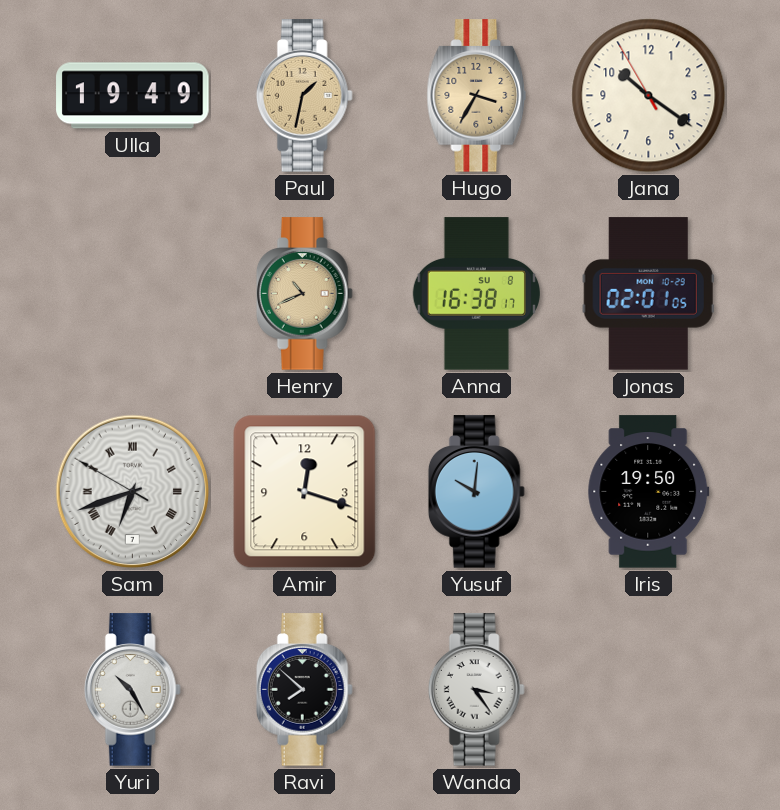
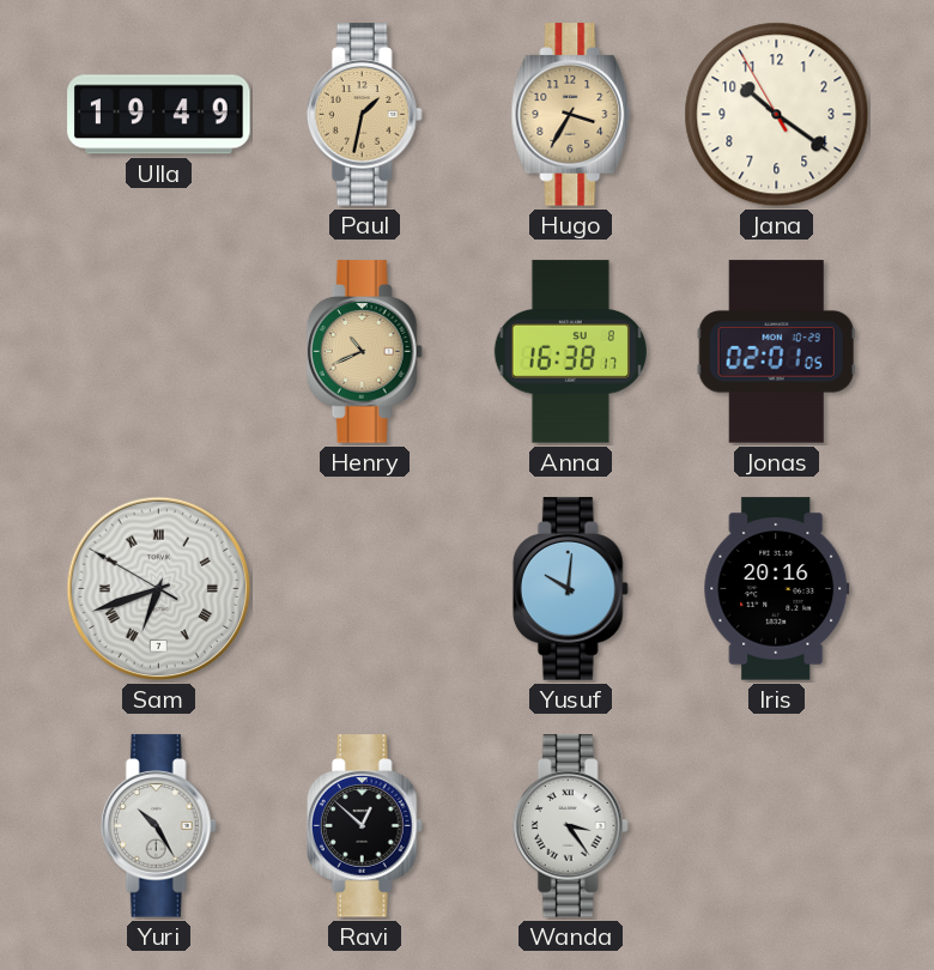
Amir: 12:18 -> none (305, 492)
Iris: 19:50 -> 20:16 (777, 589)
Ravi: 7:52 -> 12:52 (364, 826)
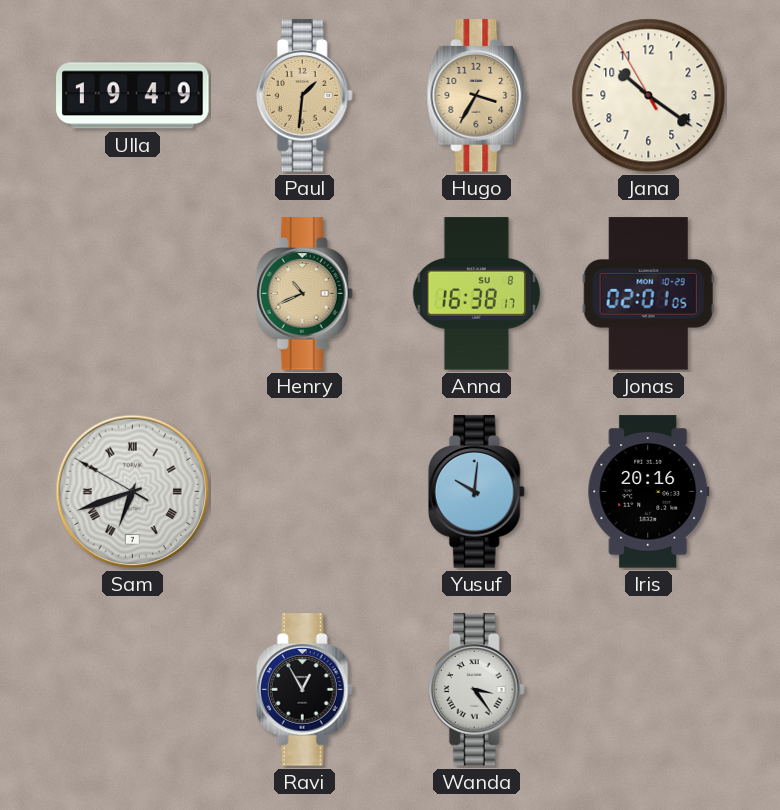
Paul: 1:32 -> 1:31 (304, 96)
Yuri: 10:25 -> none (158, 826)
Ravi: 12:52 -> 12:55 (304, 690)
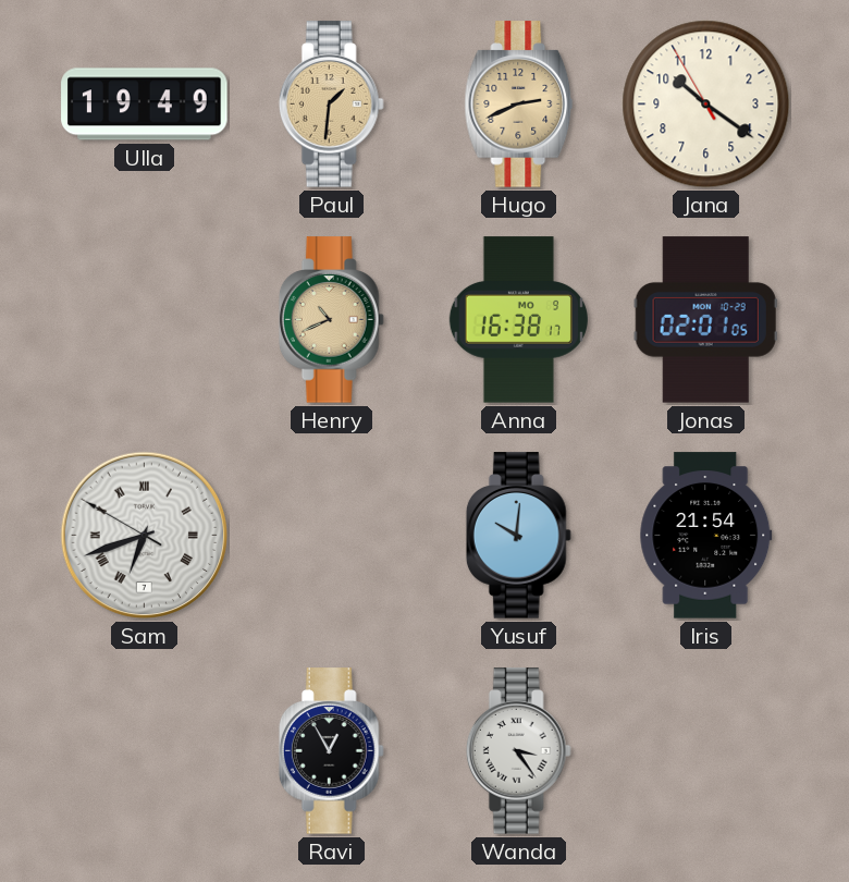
Hugo: 3:35 -> 2:41 (519, 105)
Anna date: SU 8 -> MO 9 (518, 320)
Iris: 20:16 -> 21:54 (706, 536)
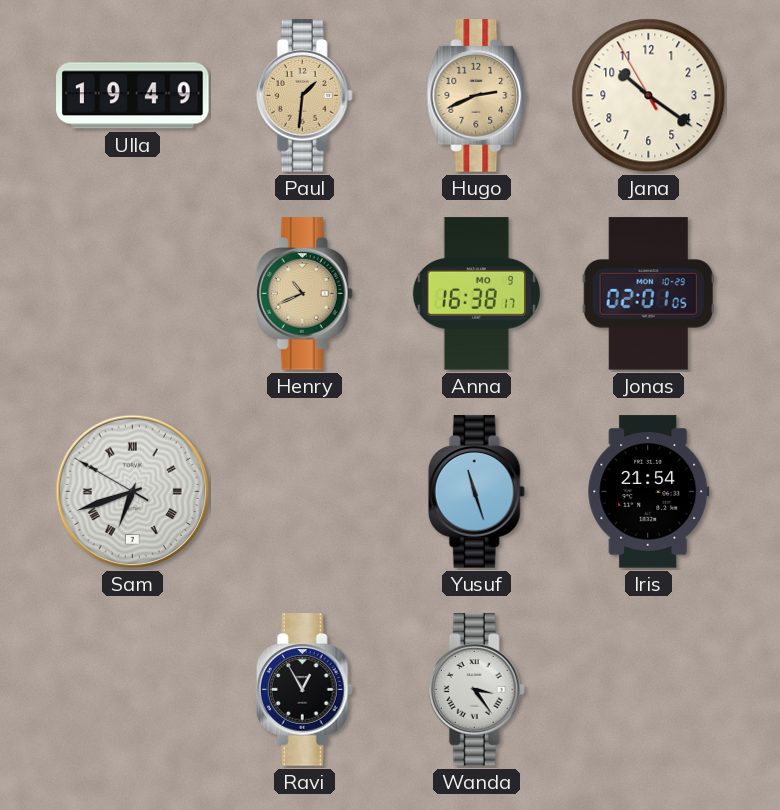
Yusuf: 10:01 -> 11:27 (476, 492)
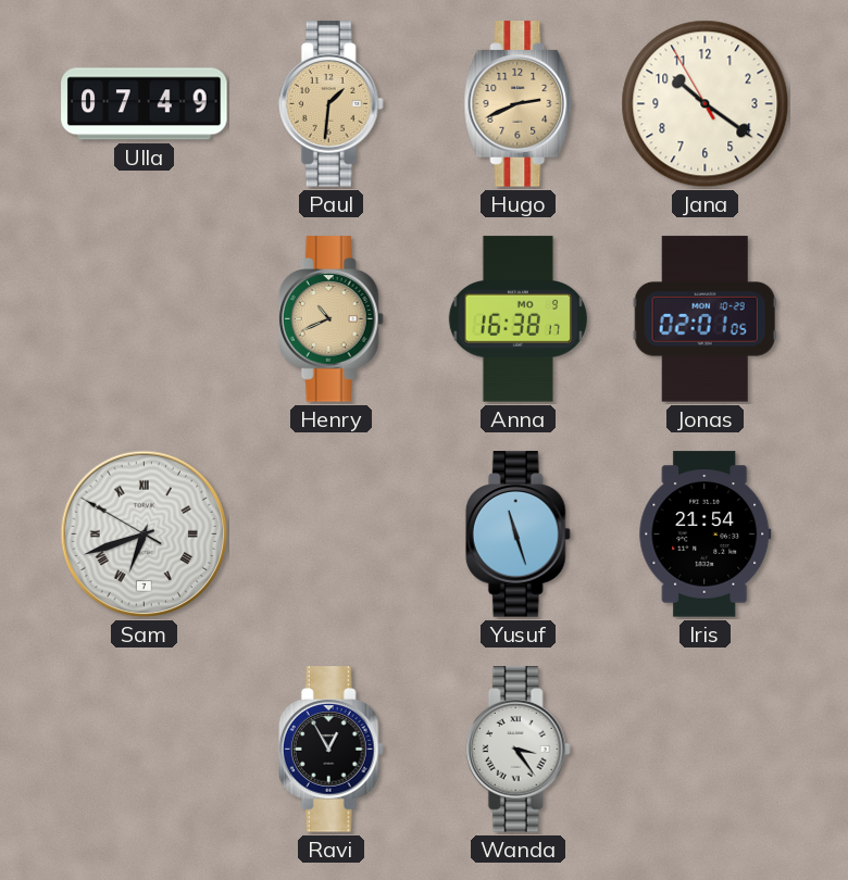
Ulla: 19:49 -> 07:49 (145, 104)
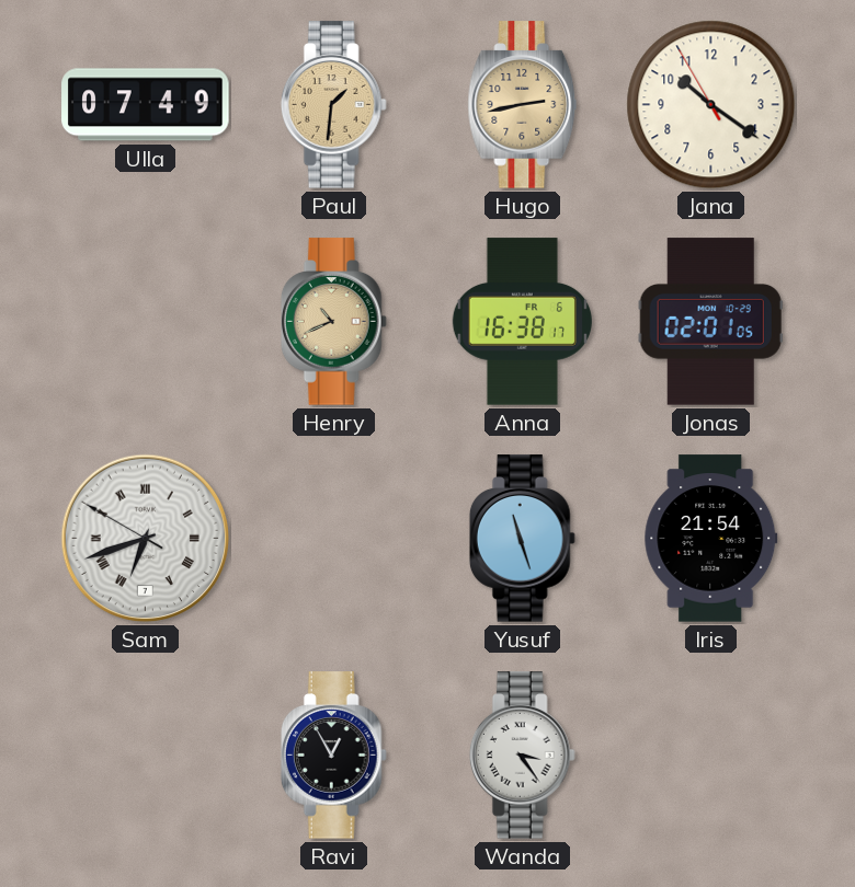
Hugo: 2:41 -> 2:43 (523, 105)
Anna date: MO 9 -> FR 6 (522, 322)
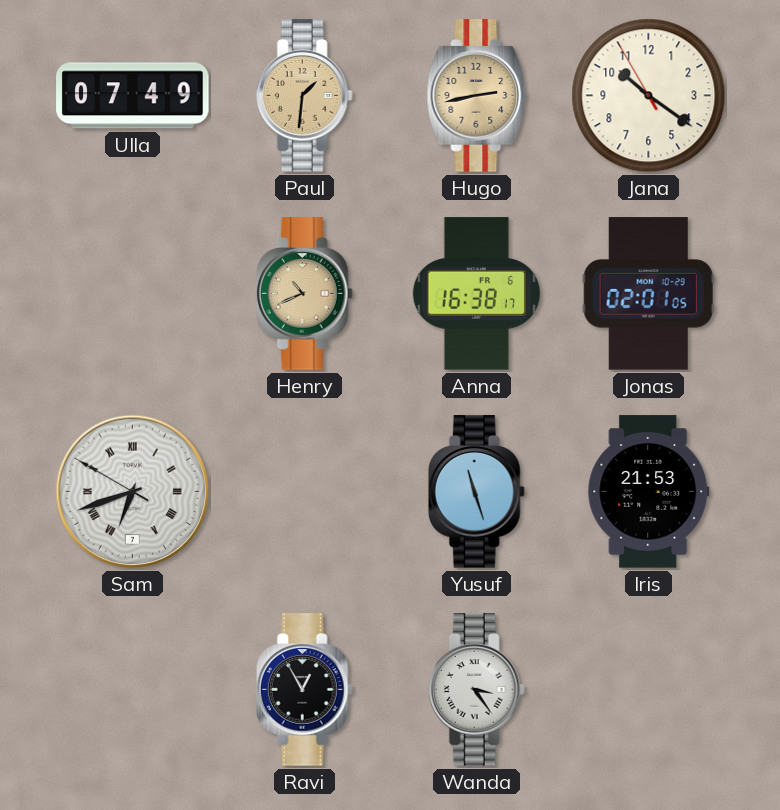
Iris: 21:54 -> 21:53 (649, 492)
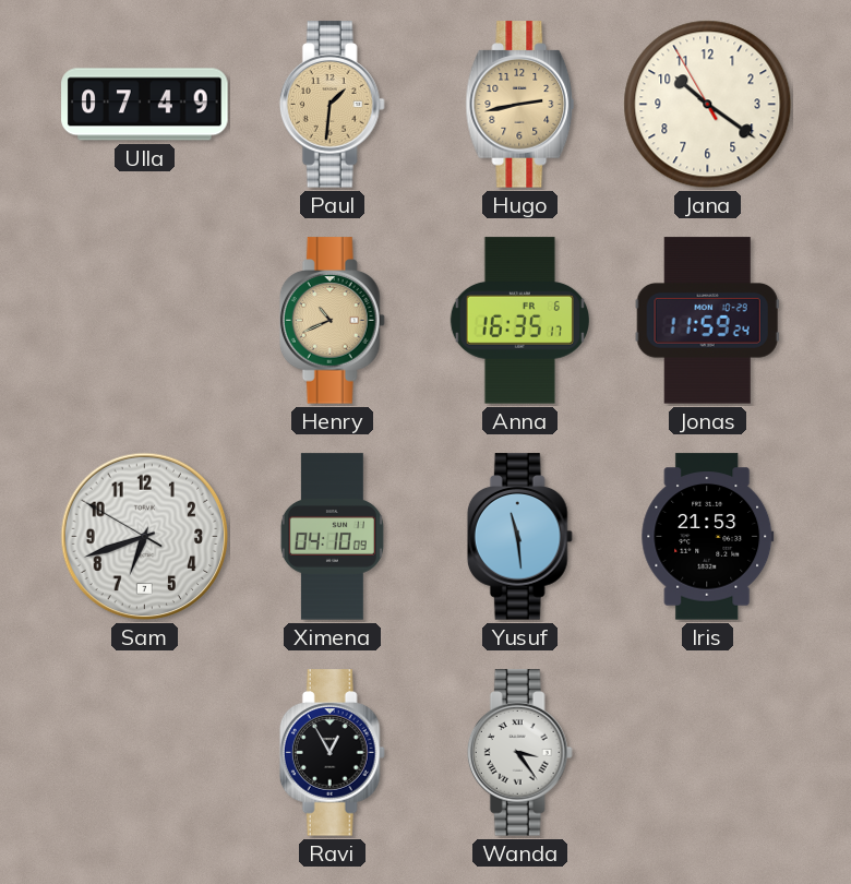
Anna: 16:38 -> 16:35 (519, 321)
Jonas: 02:01 -> 11:59 (707, 321)
Sam numerals: Roman -> Arabic (145, 537)
Ximena: none -> 04:10 (332, 537)
Yusuf: 11:27 -> 11:29 (519, 537)
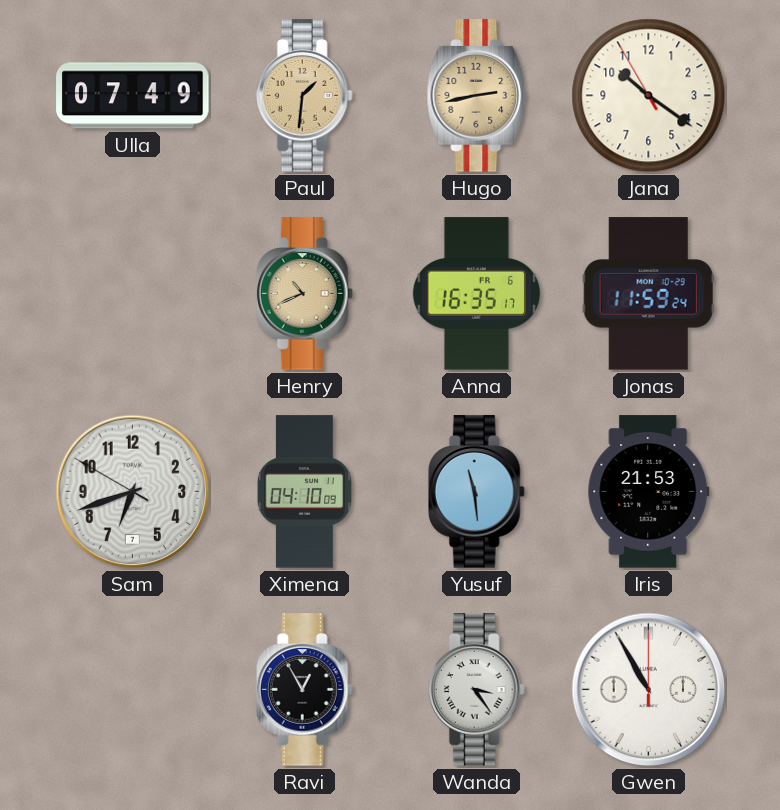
Gwen: none -> 10:55 (649, 690)
